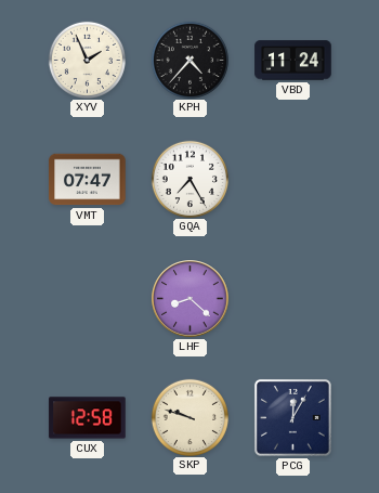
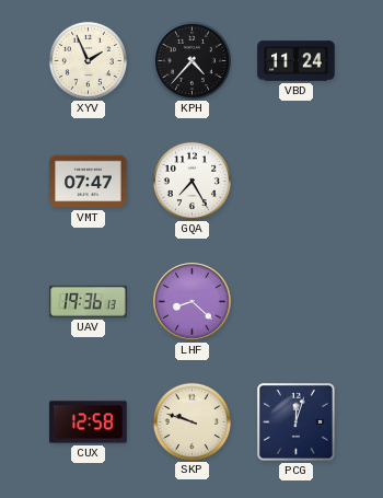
UAV: none -> 19:36 (89, 301)
PCG: 12:05 -> 12:03 (295, 421)
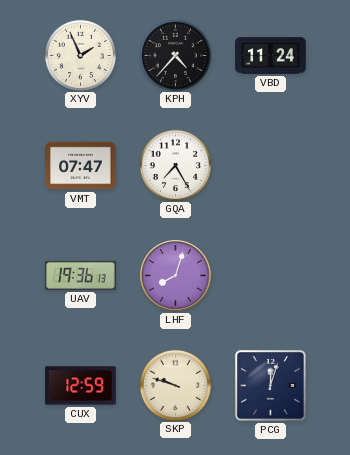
LHF: 8:22 -> 8:03 (176, 276)
CUX: 12:58 -> 12:59 (81, 386)
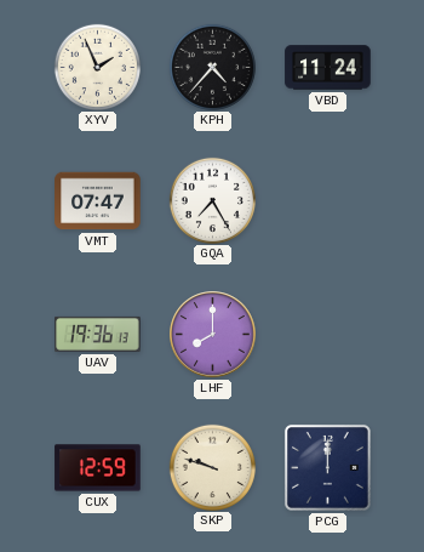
LHF: 8:03 -> 8:00 (213, 335)
PCG: 12:03 -> 12:00 (327, 467)
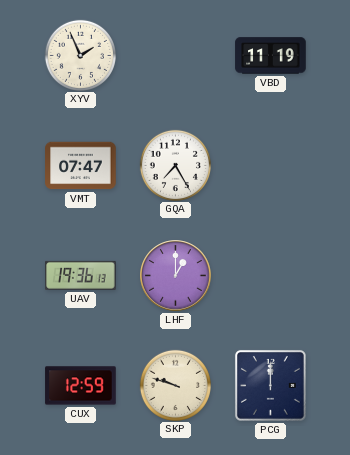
KPH: 4:37 -> none (212, 67)
VBD: 11:24 -> 11:19 (271, 56)
LHF: 8:00 -> 1:00 (176, 276)
